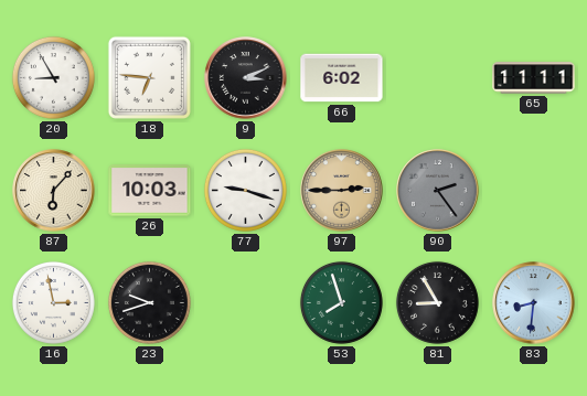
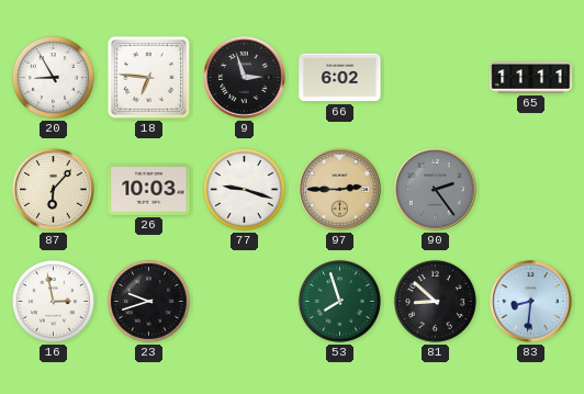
9: 3:11 -> 2:57 (245, 78)
81: 8:55 -> 8:52 (435, 301)
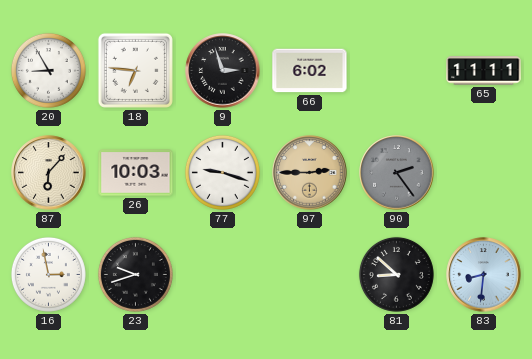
53: 7:57 -> none (339, 301)
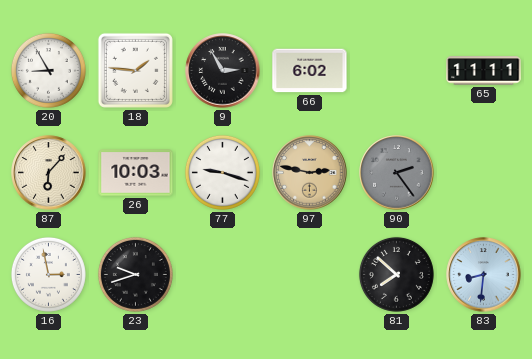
18: 6:46 -> 1:46 (135, 70)
9: 2:57 -> 2:55 (223, 71)
97: 2:45 -> 2:47 (310, 173)
81: 8:52 -> 7:52 (396, 274)
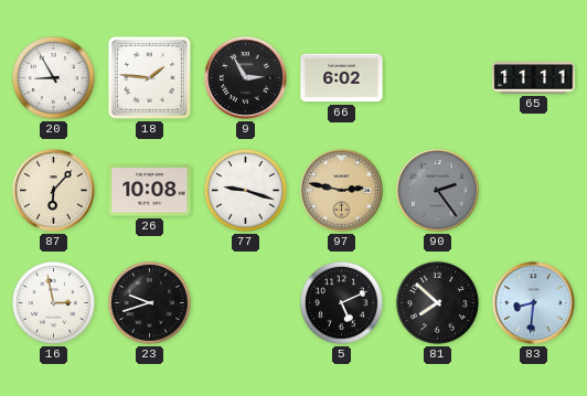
26: 10:03 -> 10:08 (150, 191)
5: none -> 5:11 (341, 302)
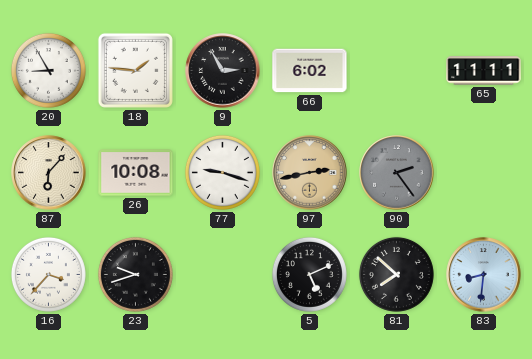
97: 2:47 -> 2:43 (310, 173)
16: 2:58 -> 3:37 (48, 274)
